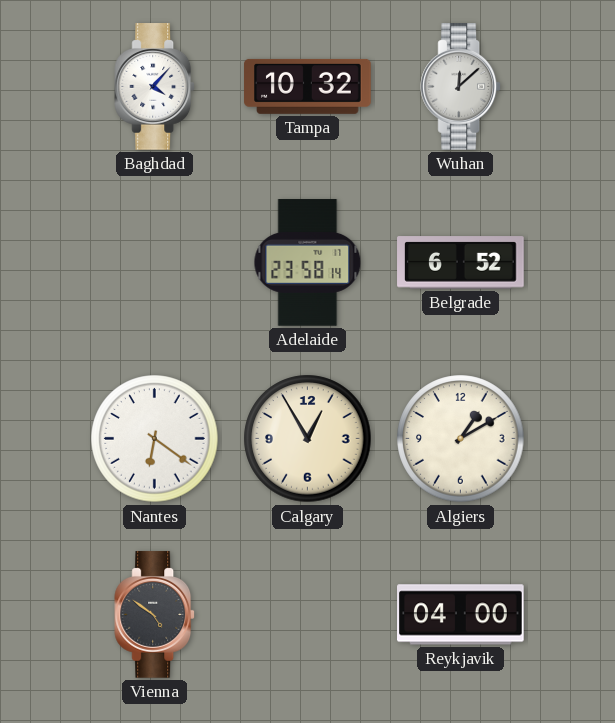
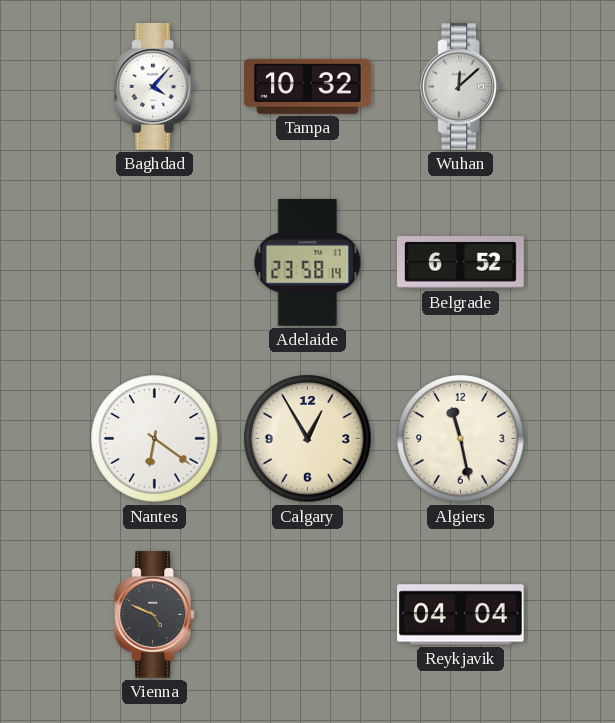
Algiers: 1:10 -> 11:28 (461, 439)
Vienna: 4:51 -> 4:49 (155, 615)
Reykjavik: 04:00 -> 04:04 (461, 615)
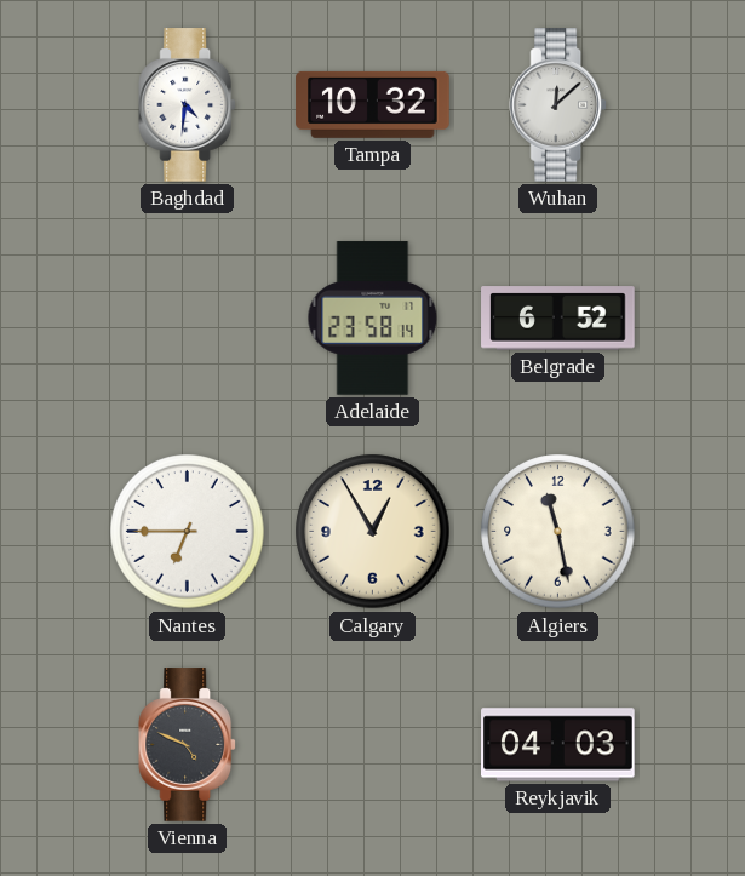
Baghdad: 4:07 -> 4:31 (188, 105)
Nantes: 6:21 -> 6:45 (188, 532)
Reykjavik: 04:04 -> 04:03 (558, 745)
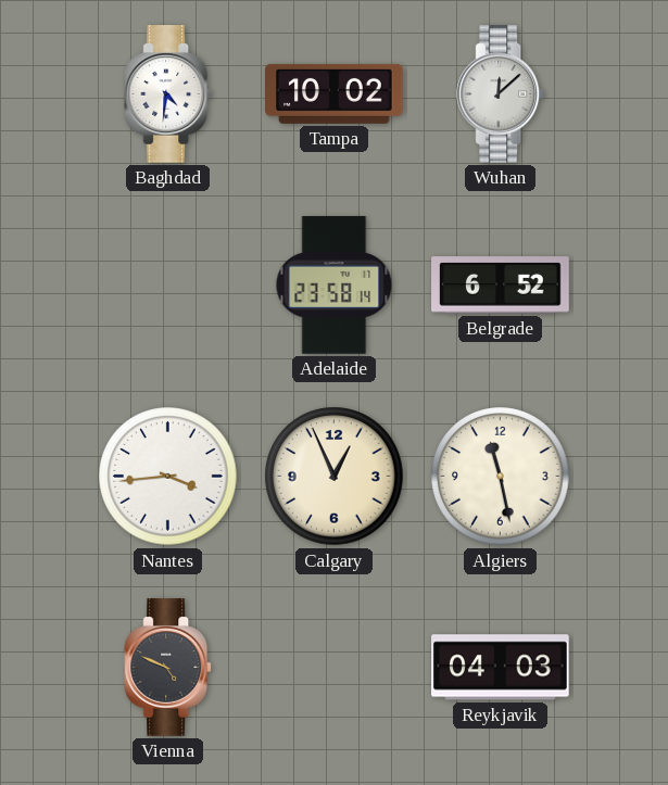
Tampa: 10:32 -> 10:02 (335, 93)
Nantes: 6:45 -> 3:44 (168, 477)
Calgary: 12:55 -> 12:56 (335, 477)
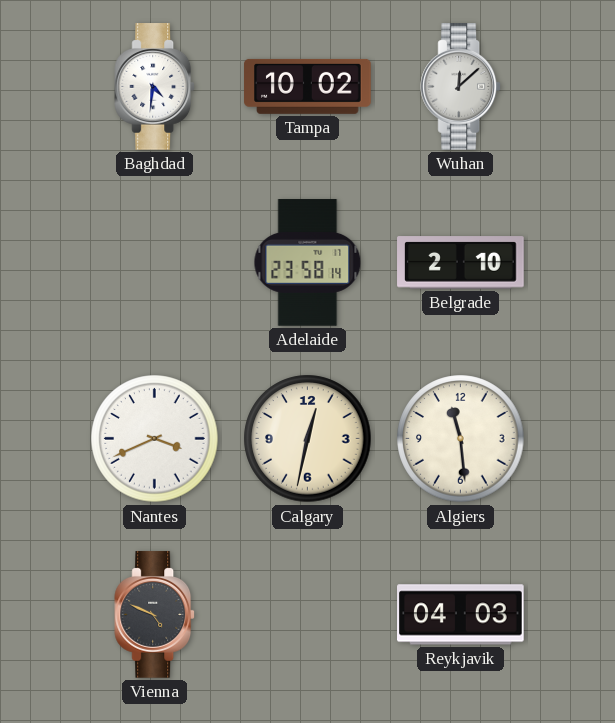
Belgrade: 6:52 -> 2:10 (461, 263)
Nantes: 3:44 -> 3:41 (155, 439)
Calgary: 12:56 -> 12:32 (308, 439)
Algiers: 11:28 -> 11:29 (461, 439)
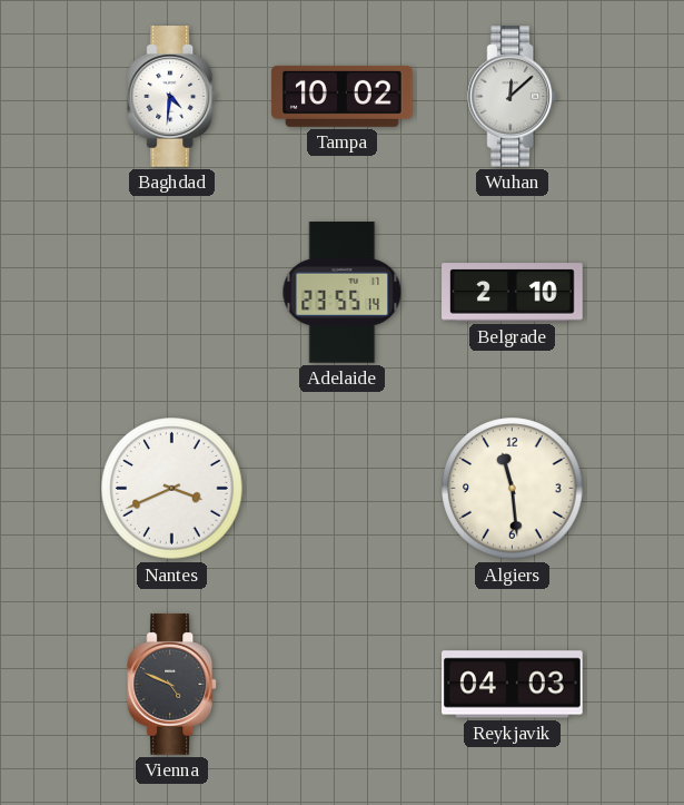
Adelaide: 23:58 -> 23:55 (343, 293)
Calgary: 12:32 -> none (308, 439)
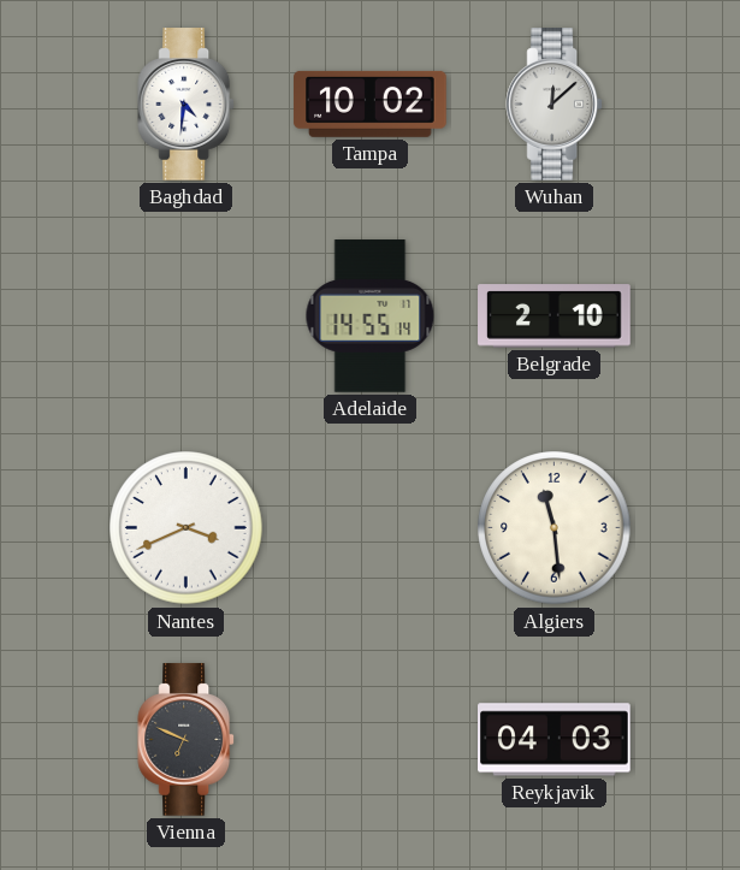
Adelaide: 23:55 -> 14:55 (371, 316)
Vienna: 4:49 -> 6:49 (187, 740)
